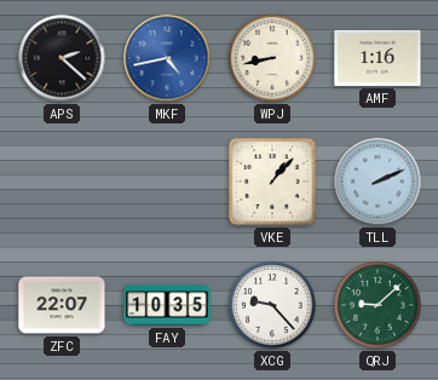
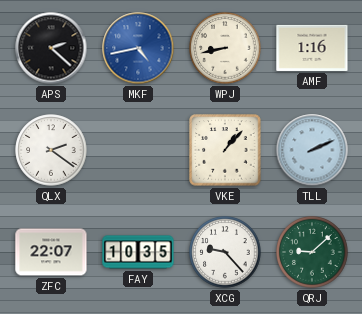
QLX: none -> 2:21 (51, 150)
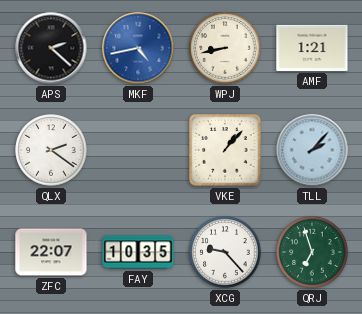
AMF: 1:16 -> 1:21 (312, 48)
TLL: 2:11 -> 2:07 (312, 150)
QRJ: 9:08 -> 6:57 (312, 252)
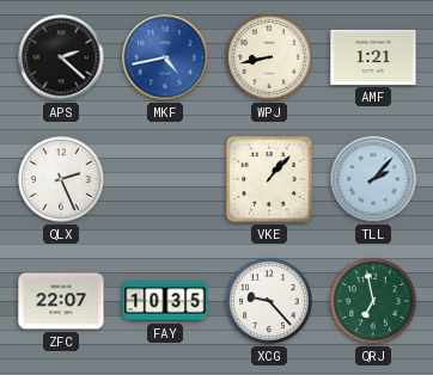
QLX: 2:21 -> 2:26 (61, 179)
QRJ: 6:57 -> 6:58 (373, 301)
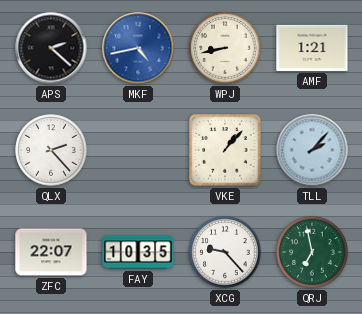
QLX: 2:26 -> 2:23 (51, 150)
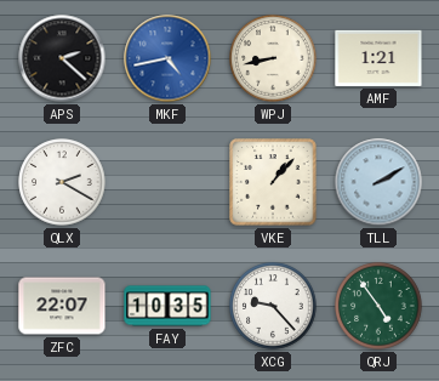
QLX: 2:23 -> 2:20 (62, 182)
TLL: 2:07 -> 2:10 (378, 182)
QRJ: 6:58 -> 4:54 (378, 306)
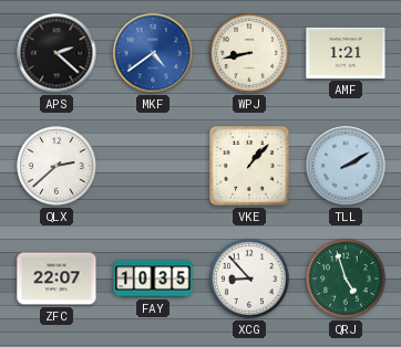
MKF: 4:43 -> 4:39 (153, 53)
QLX: 2:20 -> 2:38 (56, 166)
XCG: 9:23 -> 8:53 (249, 278)
QRJ: 4:54 -> 4:57 (346, 278)
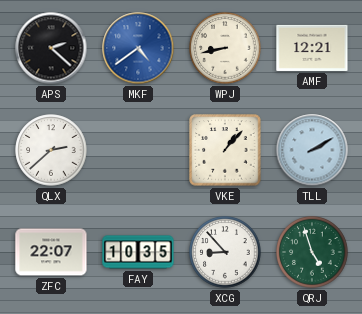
AMF: 1:21 -> 12:21 (312, 48)
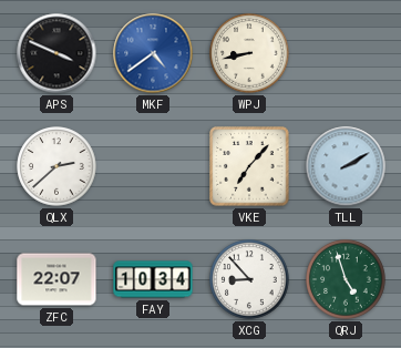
APS: 2:22 -> 3:49 (56, 53)
AMF: 12:21 -> none (312, 48)
VKE: 1:07 -> 7:07 (249, 166)
FAY: 10:35 -> 10:34 (153, 279)
